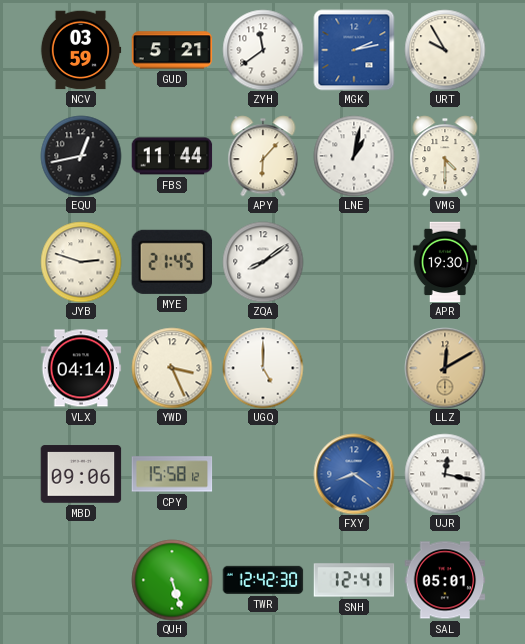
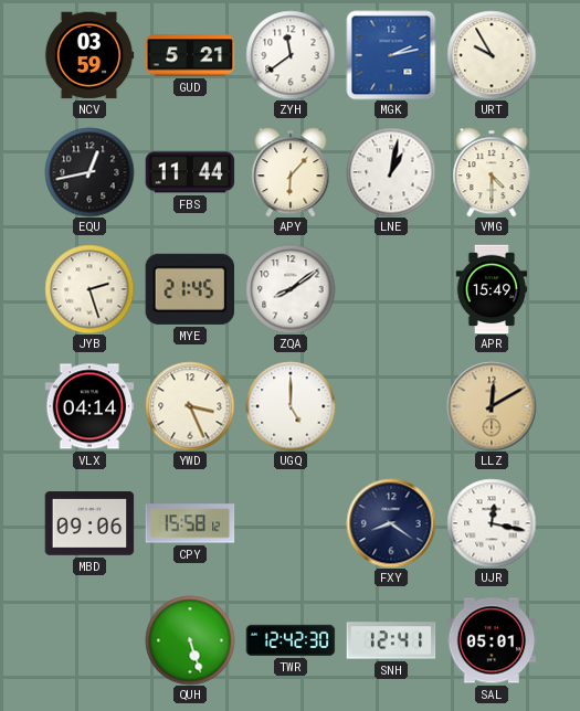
JYB: 2:48 -> 2:27 (89, 289)
APR: 19:30 -> 15:49 (492, 289)
FXY dial: blue -> navy (391, 523)
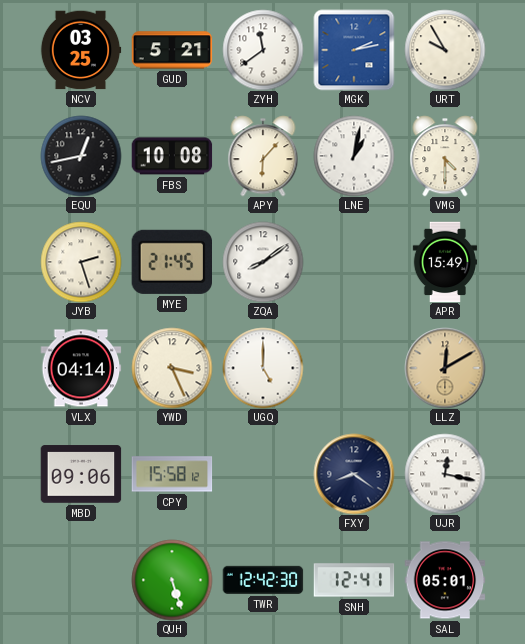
NCV: 03:59 -> 03:25 (81, 50)
FBS: 11:44 -> 10:08 (172, 156)
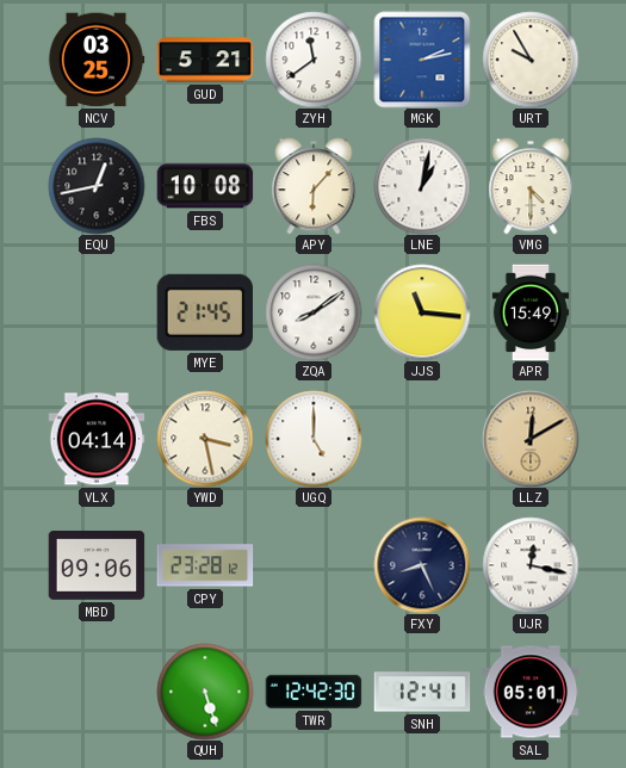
JYB: 2:27 -> none (81, 262)
JJS: none -> 11:16 (422, 312)
YWD: 3:26 -> 3:28 (205, 439)
CPY: 15:58 -> 23:28 (205, 565)
FXY: 8:21 -> 8:26 (422, 565)
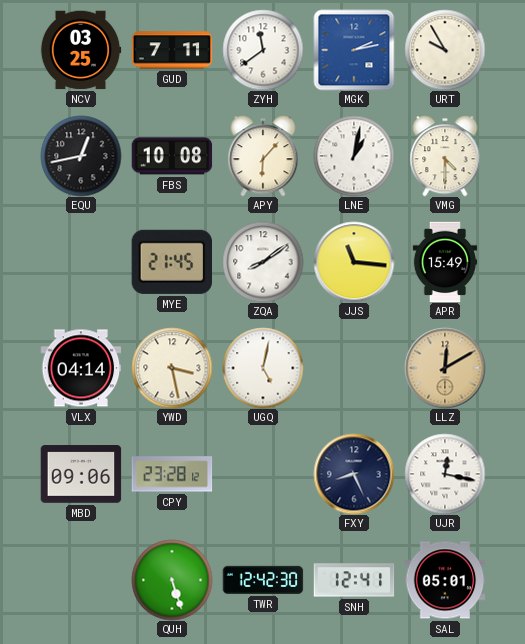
GUD: 5:21 -> 7:11 (172, 50)
UGQ: 5:00 -> 5:02 (263, 368)
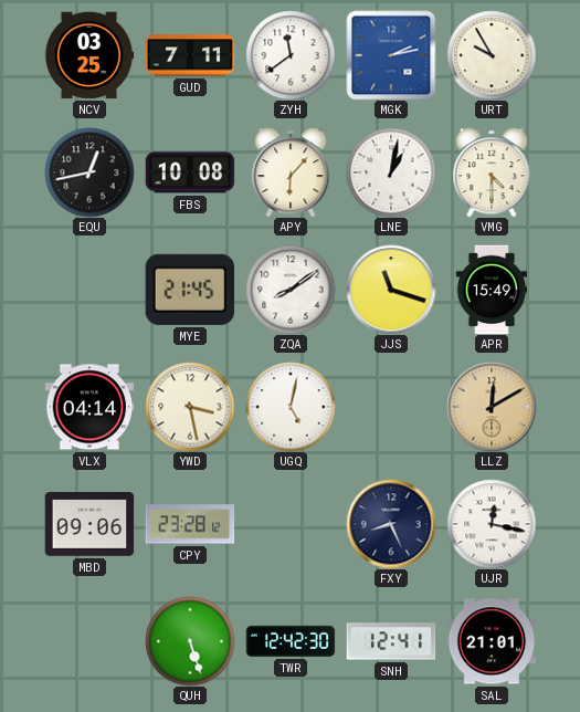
JJS: 11:16 -> 11:18 (391, 290)
SAL: 05:01 -> 21:01 (492, 641)
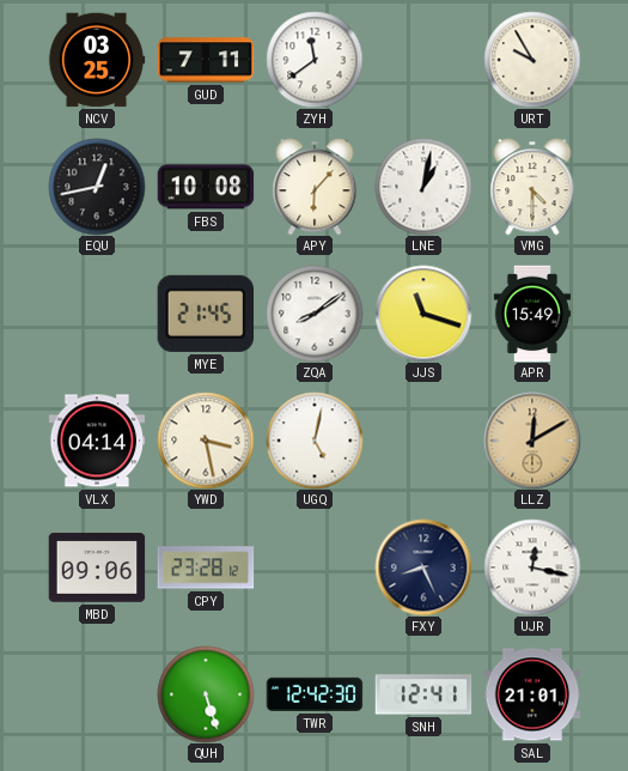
MGK: 2:13 -> none (391, 55)
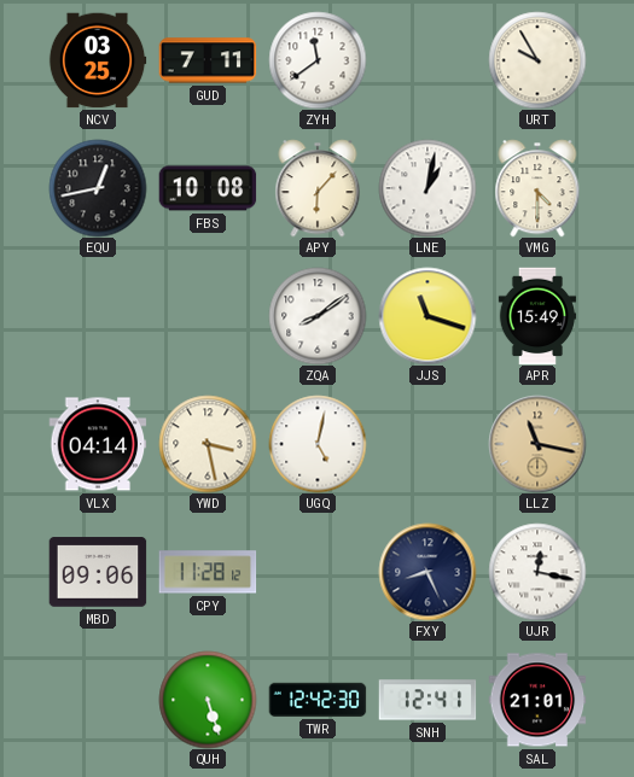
MYE: 21:45 -> none (205, 314)
LLZ: 12:10 -> 11:17 (537, 444)
CPY: 23:28 -> 11:28 (208, 572)
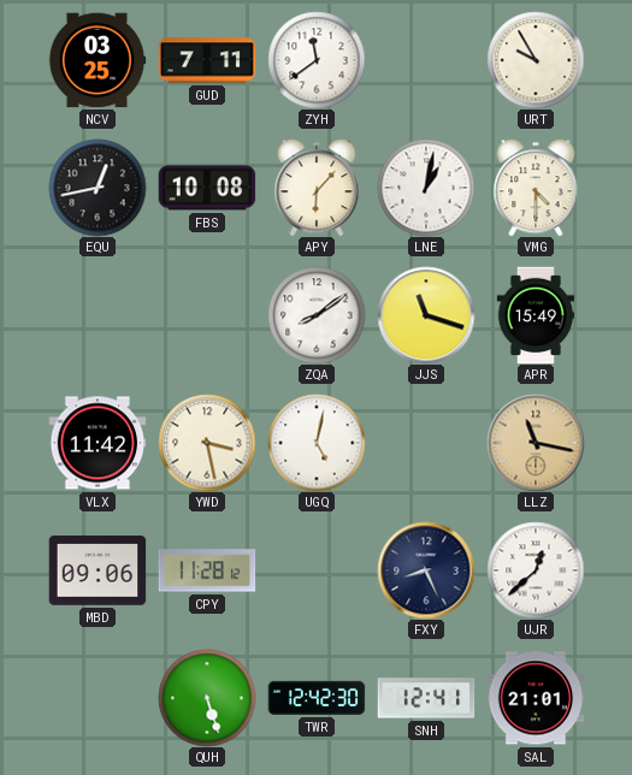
VLX: 04:14 -> 11:42 (98, 443)
UJR: 12:17 -> 12:38 (536, 570)
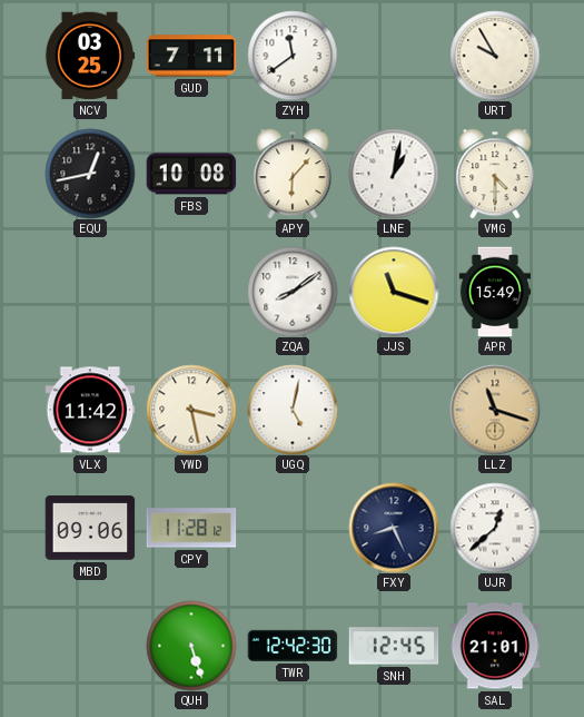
LLZ: 11:17 -> 11:18 (495, 410)
SNH: 12:41 -> 12:45 (394, 646)
